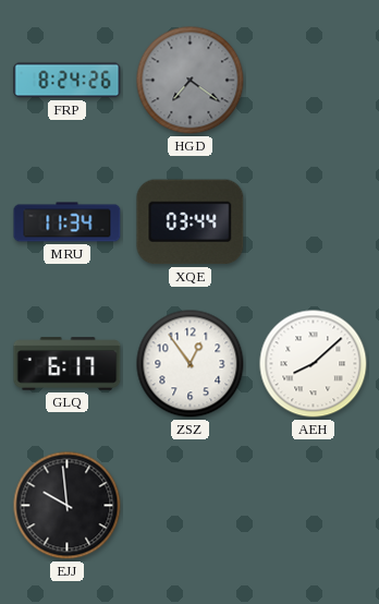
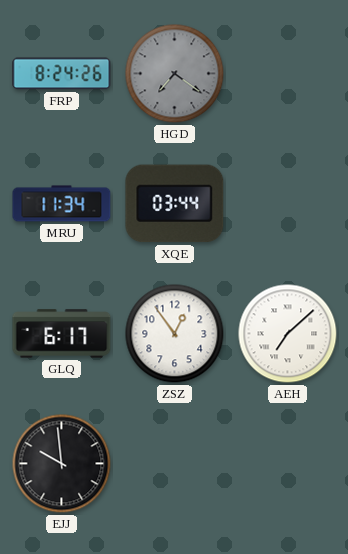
AEH: 8:08 -> 7:08 (288, 334)
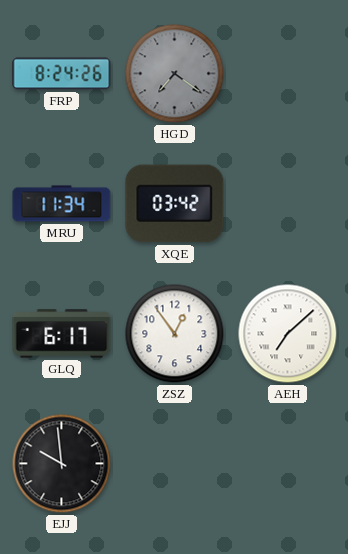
XQE: 03:44 -> 03:42 (175, 204)
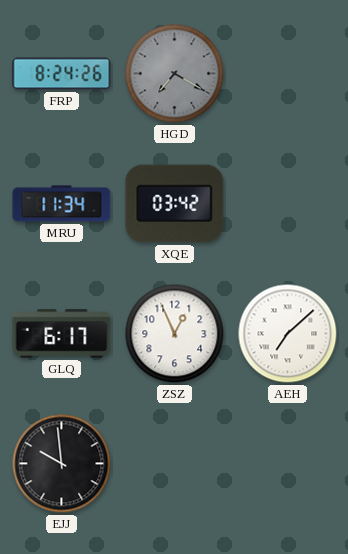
HGD: 7:21 -> 7:20 (175, 74)
ZSZ: 12:54 -> 12:56 (175, 334)
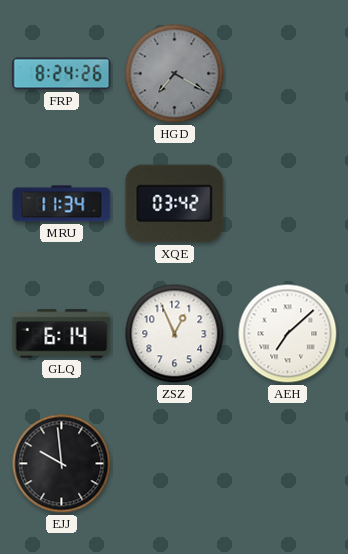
GLQ: 6:17 -> 6:14 (62, 334)
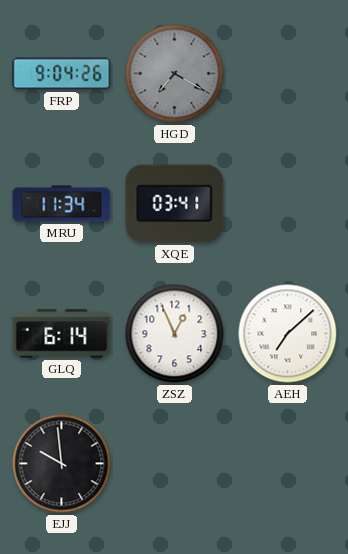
FRP: 8:24 -> 9:04 (62, 74)
XQE: 03:42 -> 03:41 (175, 204)
